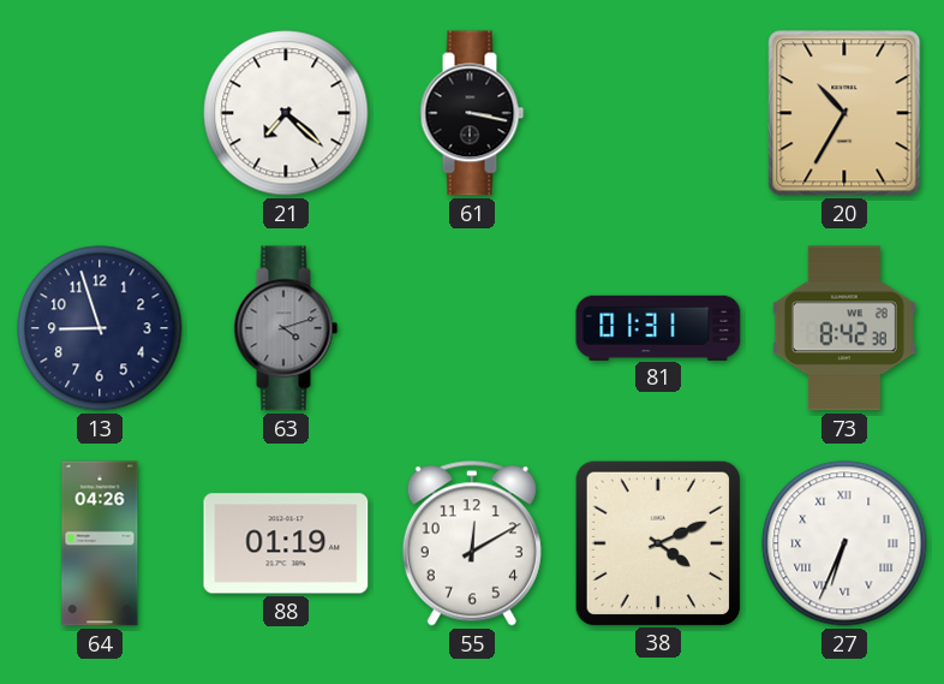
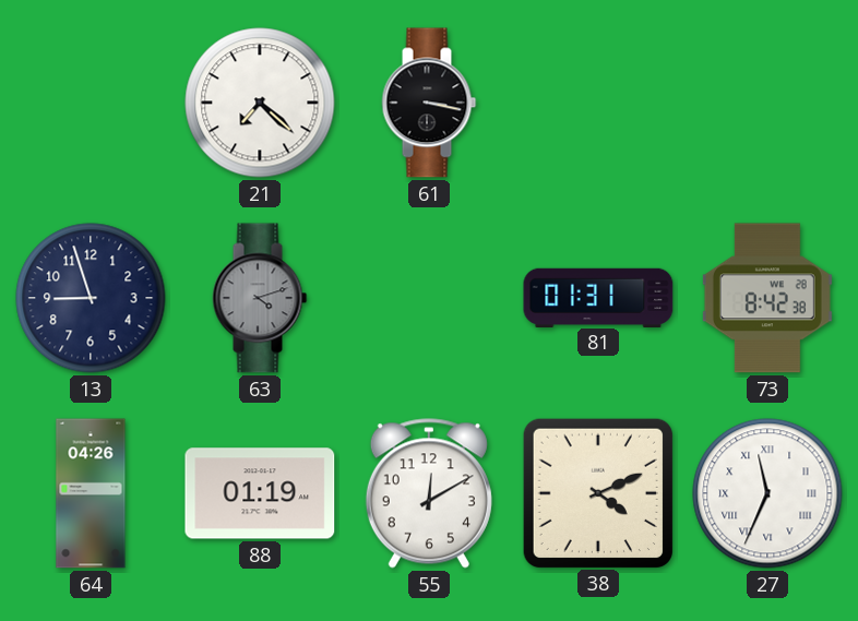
20: 10:35 -> none (844, 113)
27: 6:34 -> 11:34 (767, 493)
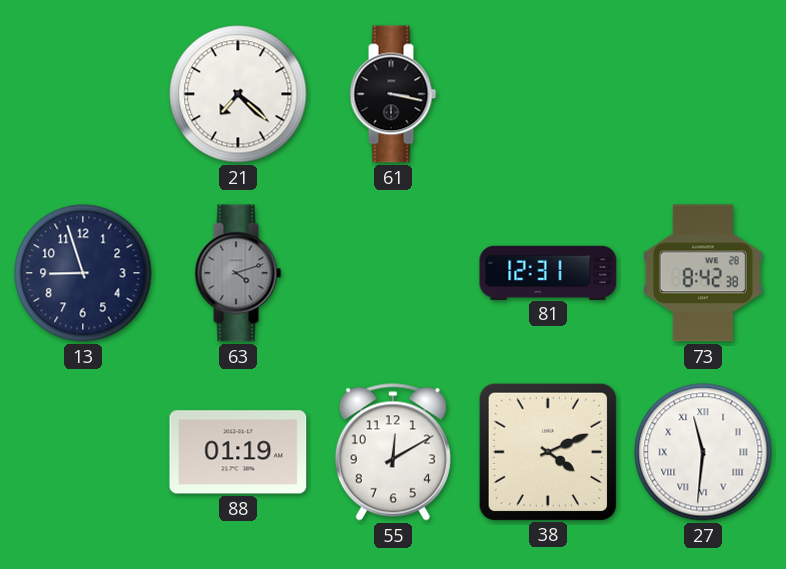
81: 01:31 -> 12:31 (548, 272)
64: 04:26 -> none (91, 493)
27: 11:34 -> 11:31 (703, 452)
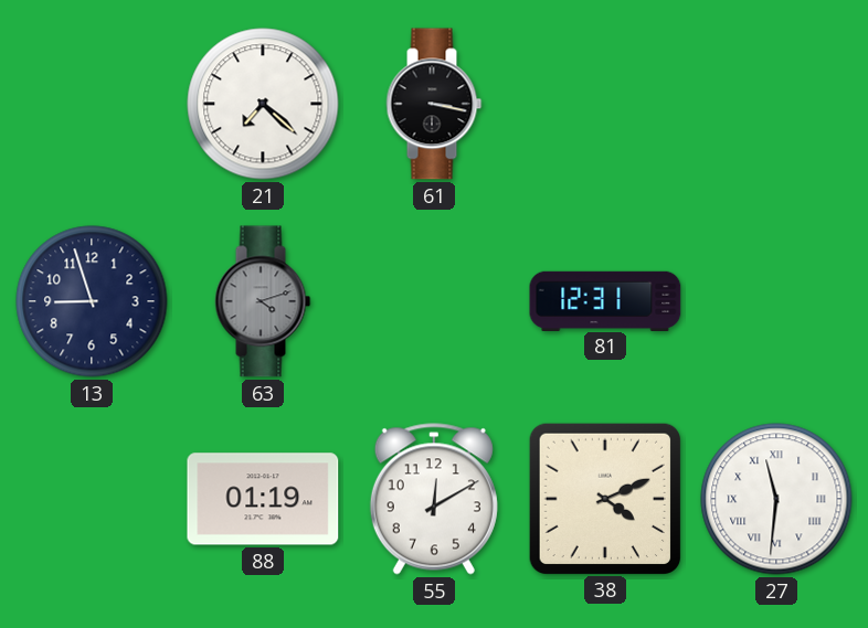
73: 8:42 -> none (703, 273)
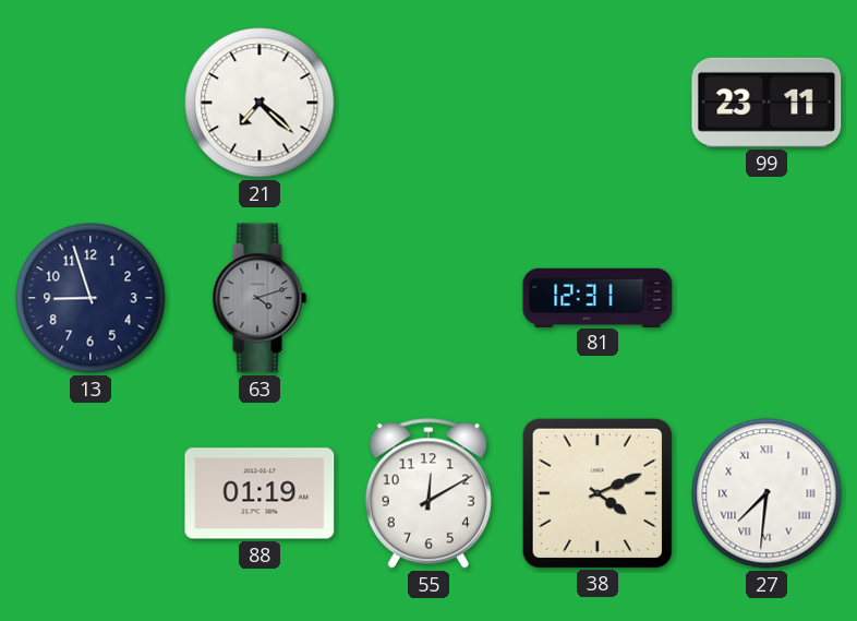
61: 3:17 -> none (434, 104)
99: none -> 23:11 (767, 103)
27: 11:31 -> 7:31 (767, 493)
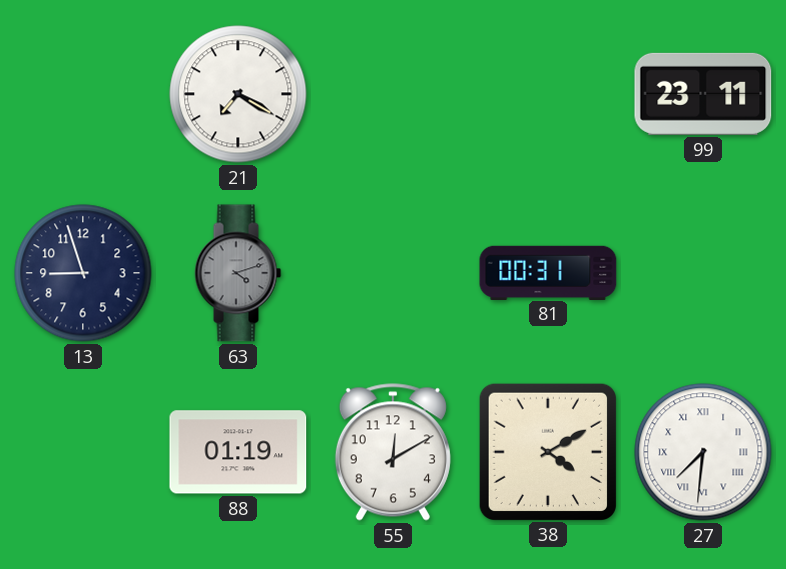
21: 7:22 -> 7:20 (238, 94)
81: 12:31 -> 00:31 (548, 272)
38: 4:11 -> 4:10 (547, 451)
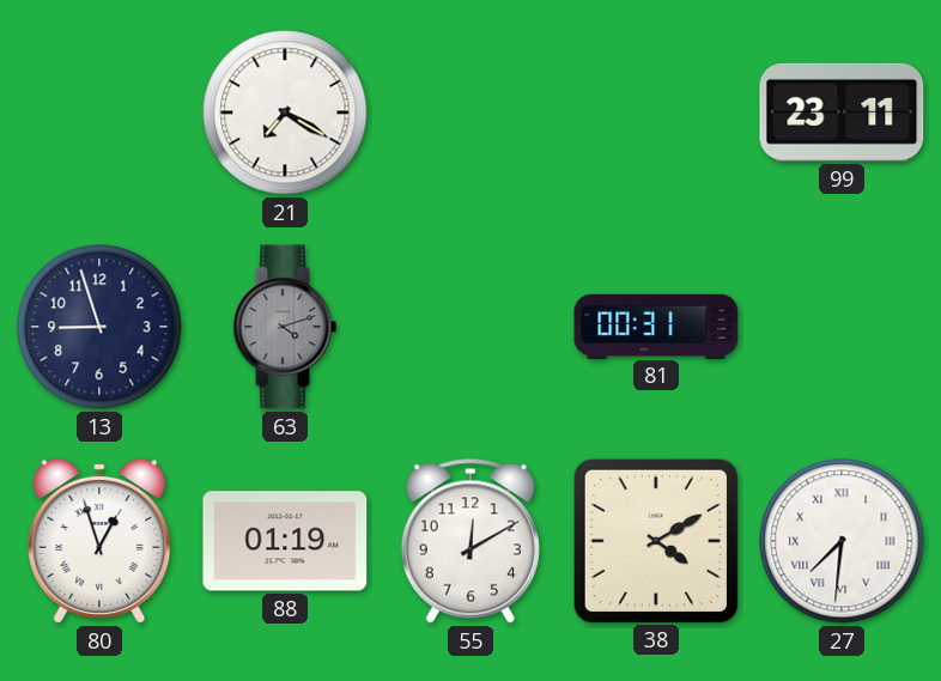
80: none -> 12:57 (99, 541)
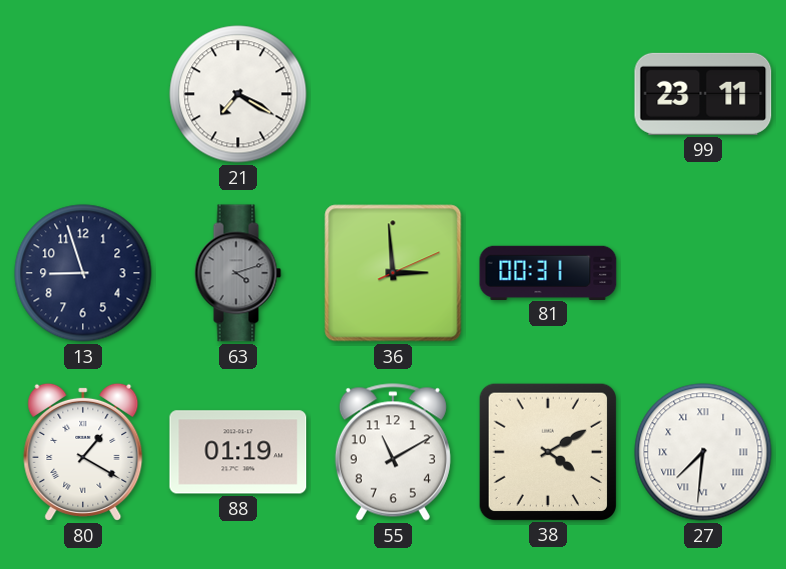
36: none -> 2:59 (393, 273)
80: 12:57 -> 1:20 (83, 452)
55: 12:10 -> 11:10 (393, 452)
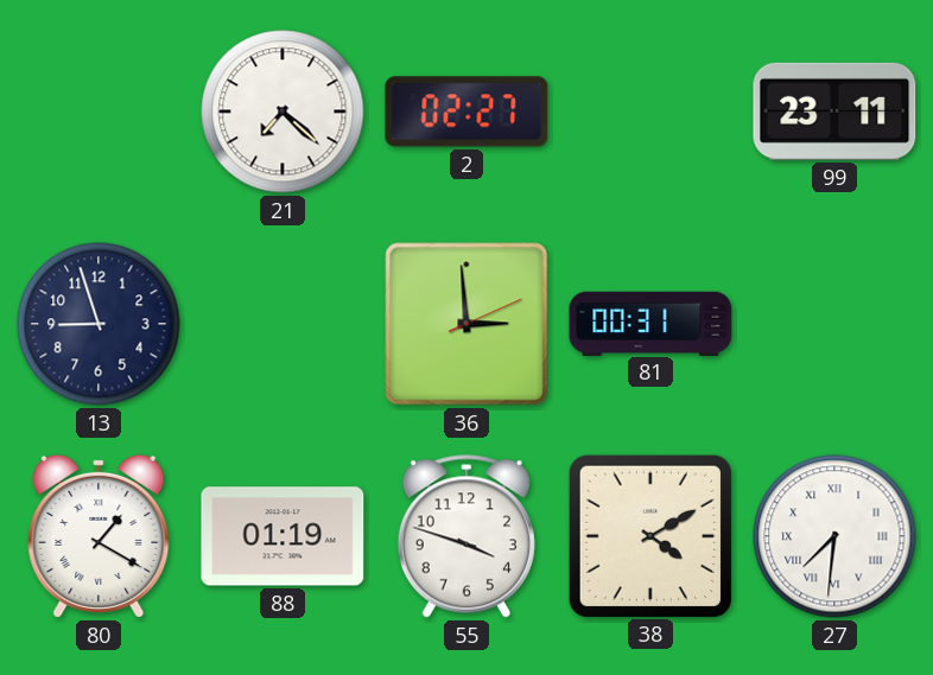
21: 7:20 -> 7:22 (283, 112)
2: none -> 02:27 (466, 112)
63: 4:12 -> none (238, 273)
55: 11:10 -> 3:48 (466, 536)
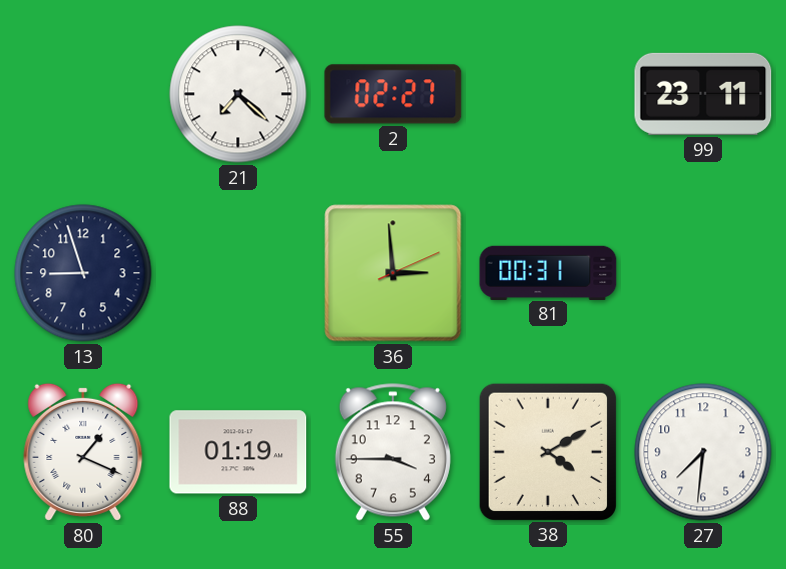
80: 1:20 -> 1:19 (83, 452)
55: 3:48 -> 3:45 (393, 452)
27 numerals: Roman -> Arabic (703, 452)
